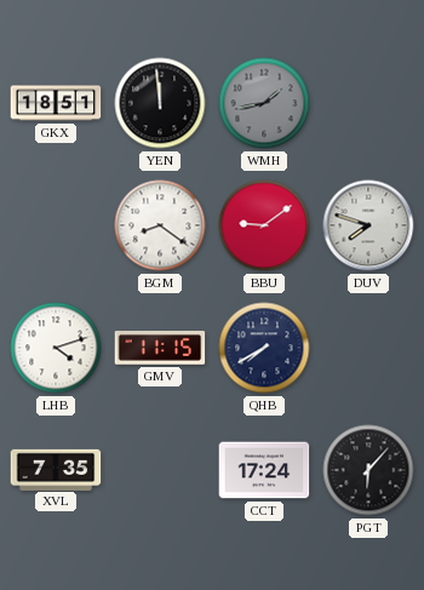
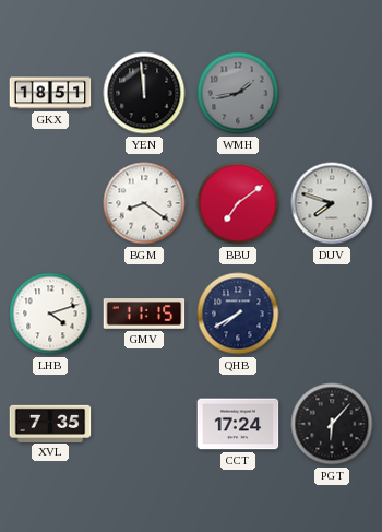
BBU: 9:09 -> 7:09 (238, 203)
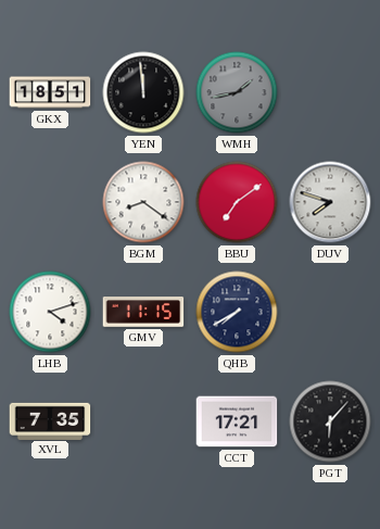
CCT: 17:24 -> 17:21 (237, 421)
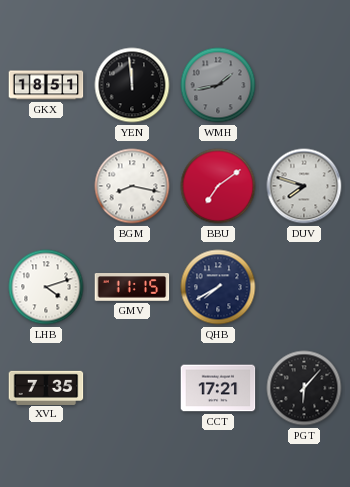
BGM: 8:21 -> 8:17 (132, 186)
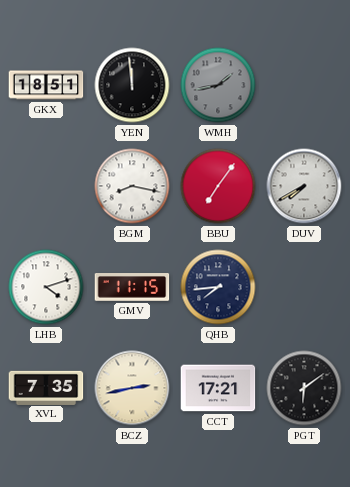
BBU: 7:09 -> 7:06 (218, 186)
DUV: 7:48 -> 7:40 (304, 186)
QHB: 7:40 -> 7:44 (218, 287)
BCZ: none -> 2:43 (132, 388)
PGT: 6:07 -> 6:09 (304, 388)
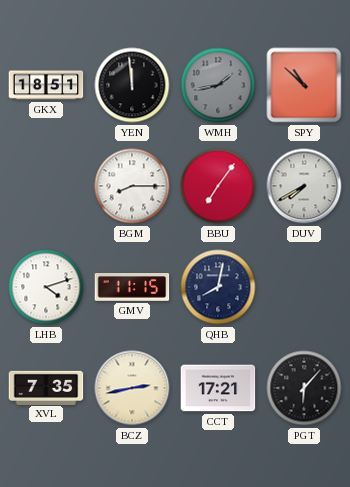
SPY: none -> 10:52 (304, 85)
BGM: 8:17 -> 8:15 (132, 186)
QHB: 7:44 -> 8:02 (218, 287)
PGT: 6:09 -> 6:07 (304, 388)
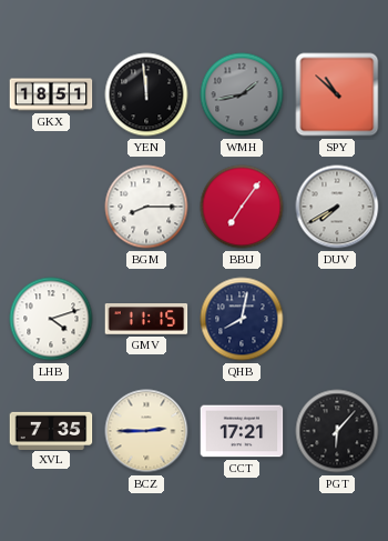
BCZ: 2:43 -> 2:45 (146, 431)
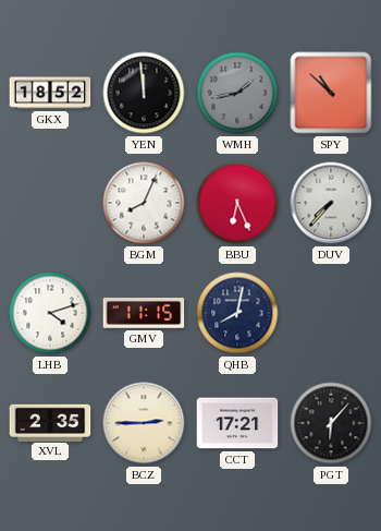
GKX: 18:51 -> 18:52 (50, 93)
BGM: 8:15 -> 8:04 (144, 203)
BBU: 7:06 -> 6:26 (237, 203)
DUV: 7:40 -> 7:37 (331, 203)
XVL: 7:35 -> 2:35 (50, 422)
